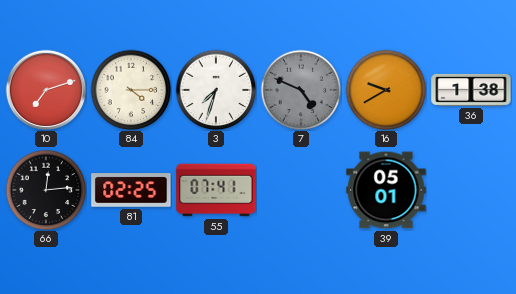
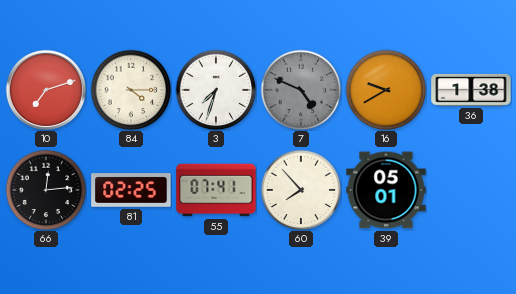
60: none -> 7:53 (301, 190)
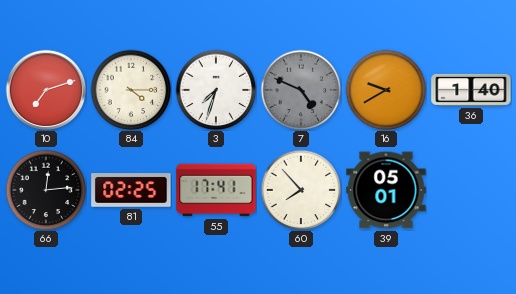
36: 1:38 -> 1:40 (471, 90)
55: 07:41 -> 17:41 (216, 190)
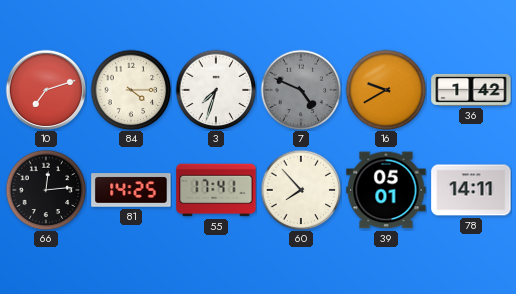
36: 1:40 -> 1:42 (471, 90)
81: 02:25 -> 14:25 (131, 190)
78: none -> 14:11 (471, 190)
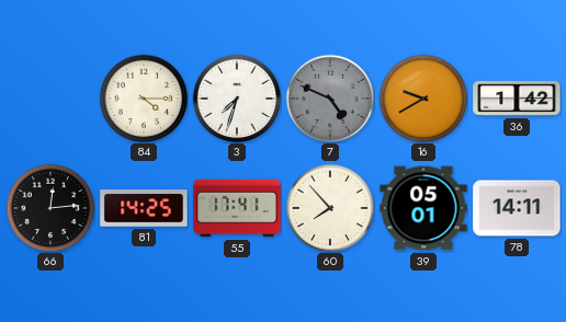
10: 7:12 -> none (46, 90)
